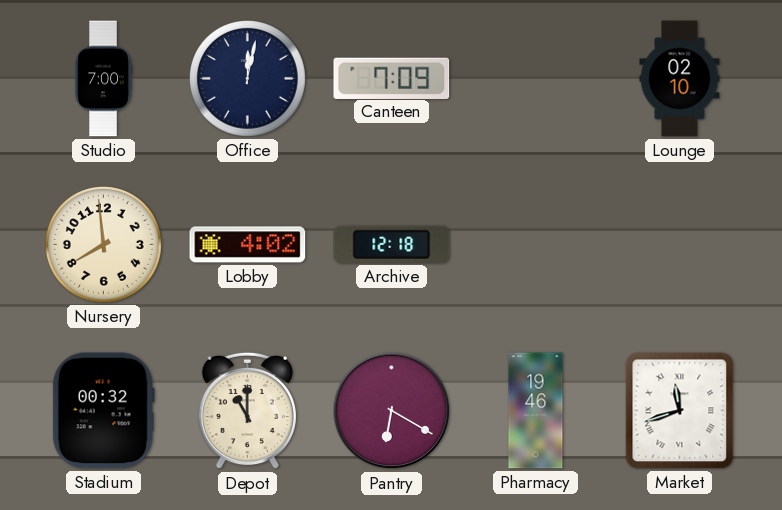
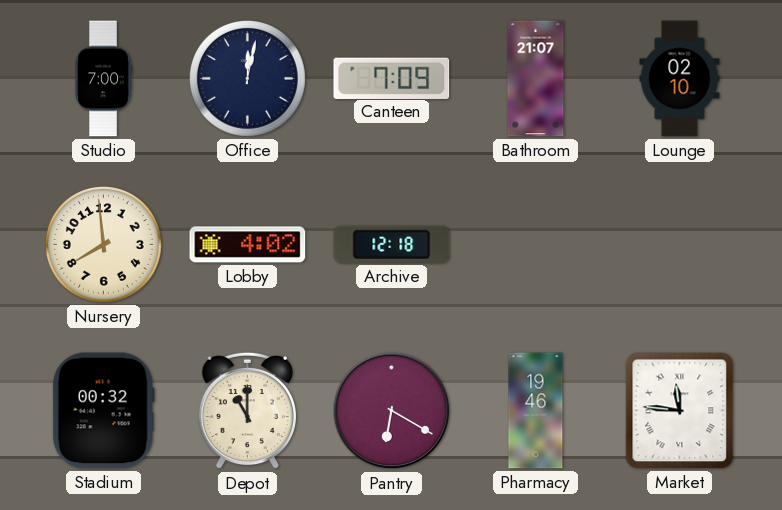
Bathroom: none -> 21:07 (536, 79)
Market: 11:42 -> 11:46 (680, 411)
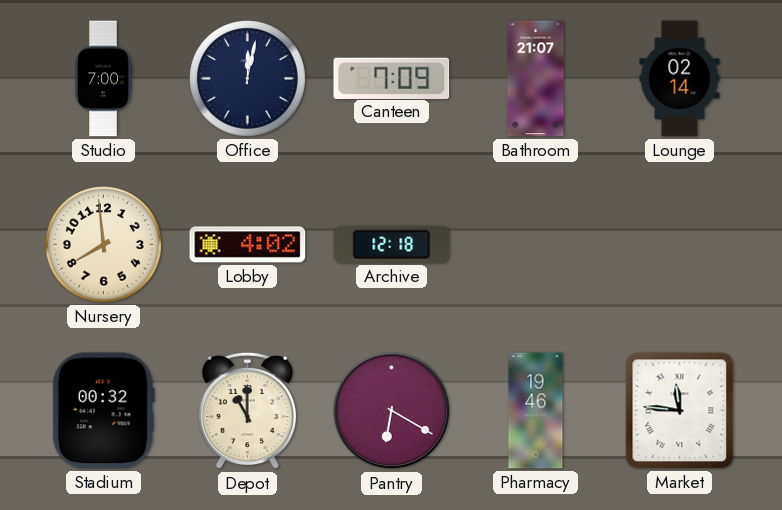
Lounge: 02:10 -> 02:14 (680, 79)
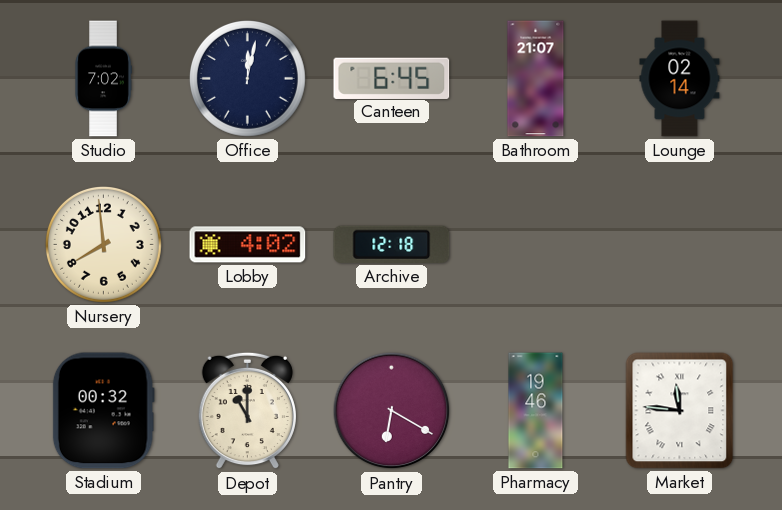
Studio: 7:00 -> 7:02 (103, 79)
Canteen: 7:09 -> 6:45 (392, 78)
